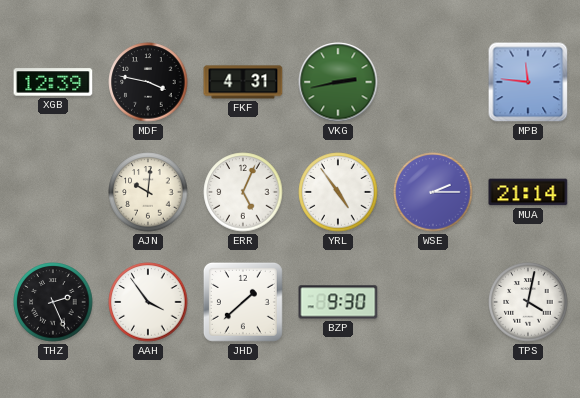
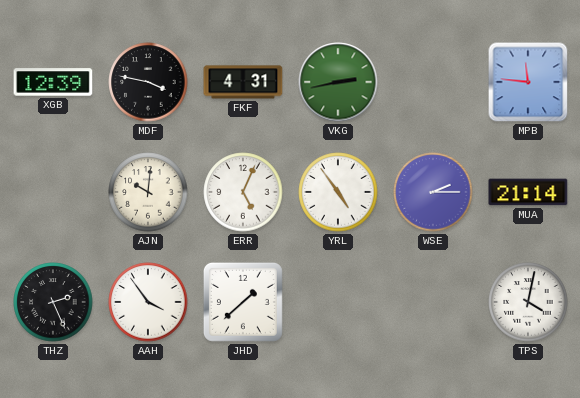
BZP: 9:30 -> none (338, 302)
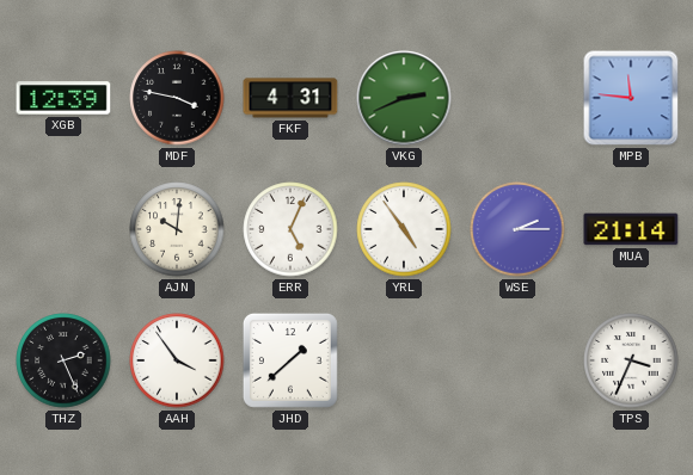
VKG: 2:43 -> 2:41 (404, 98)
TPS: 4:02 -> 3:34 (631, 360)
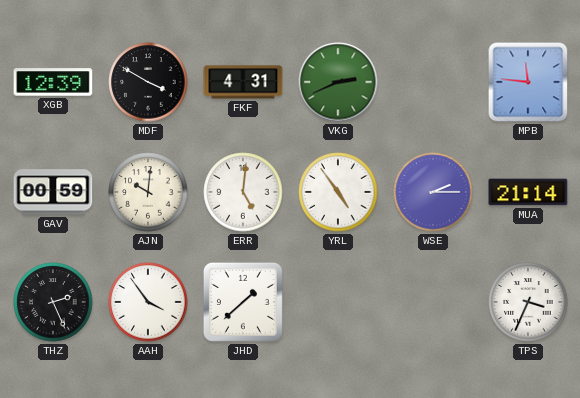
MDF: 3:47 -> 3:50 (148, 82)
GAV: none -> 00:59 (53, 192)
ERR: 5:04 -> 5:01 (243, 192)
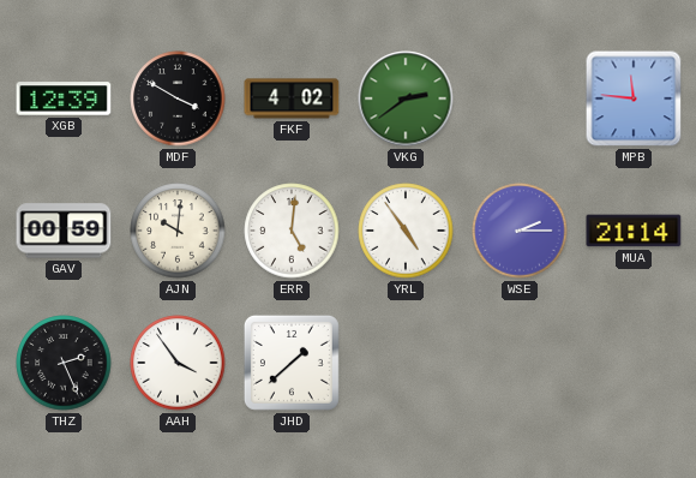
FKF: 4:31 -> 4:02 (292, 98)
VKG: 2:41 -> 2:39 (406, 98)
TPS: 3:34 -> none (528, 302)
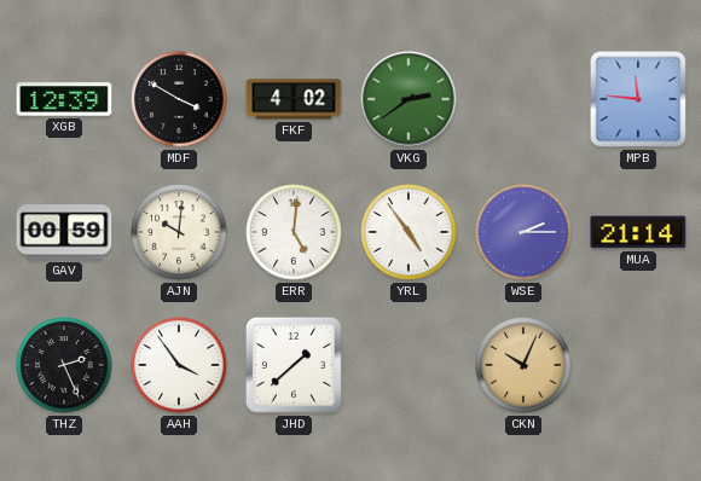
CKN: none -> 10:04 (523, 365)
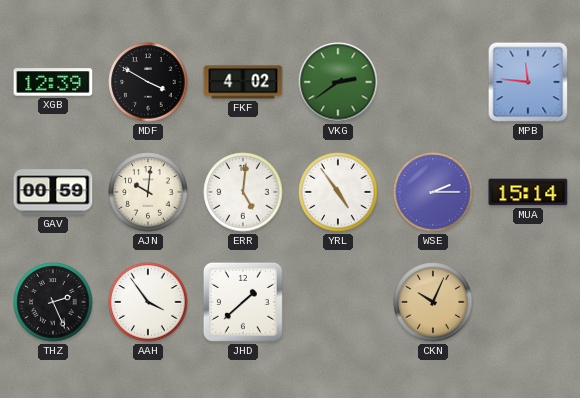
MUA: 21:14 -> 15:14 (528, 192)
